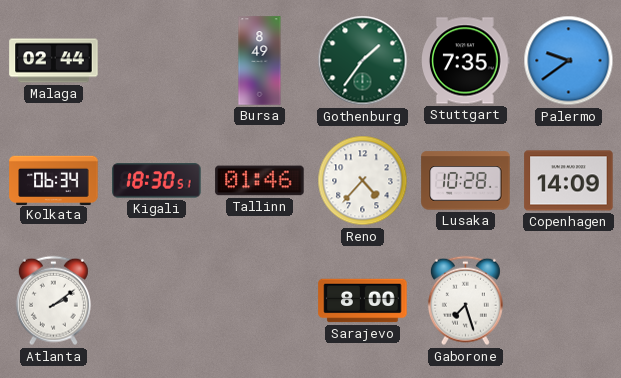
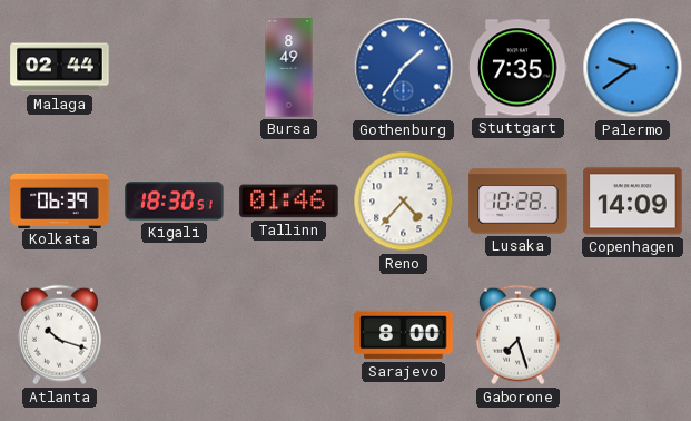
Gothenburg dial: green -> blue (404, 68)
Kolkata: 06:34 -> 06:39 (60, 200)
Atlanta: 2:09 -> 10:18 (59, 335)
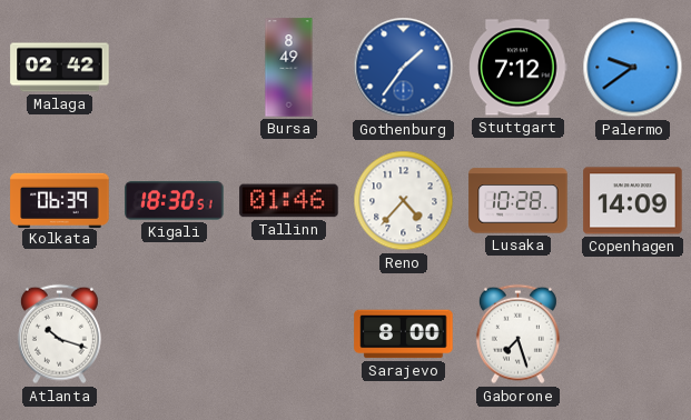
Malaga: 02:44 -> 02:42 (60, 68)
Stuttgart: 7:35 -> 7:12 (519, 68)
